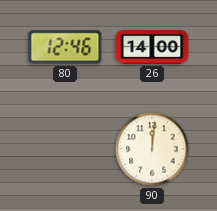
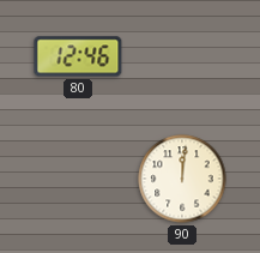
26: 14:00 -> none (152, 47)
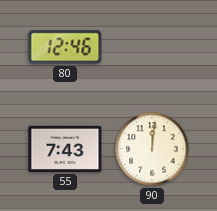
55: none -> 7:43 (65, 149)
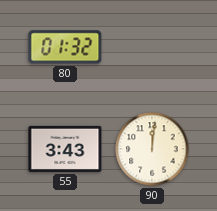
80: 12:46 -> 01:32 (65, 47)
55: 7:43 -> 3:43 (65, 149)
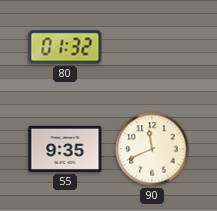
55: 3:43 -> 9:35 (65, 149)
90: 12:01 -> 11:41 (152, 149)
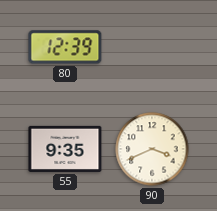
80: 01:32 -> 12:39 (65, 47)
90: 11:41 -> 3:41 (152, 149)
